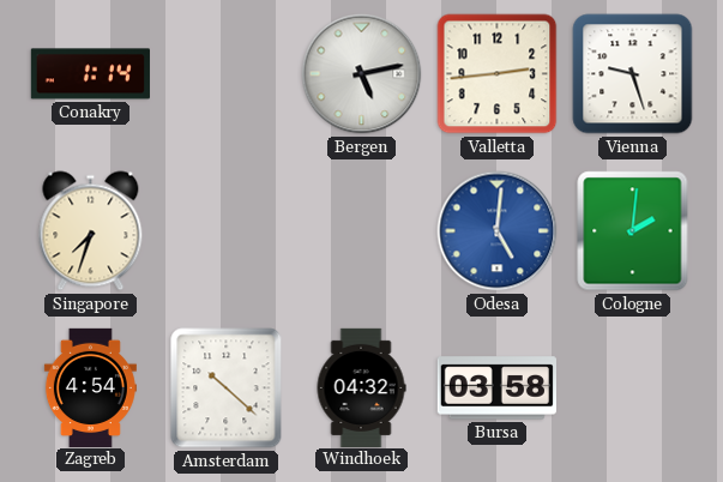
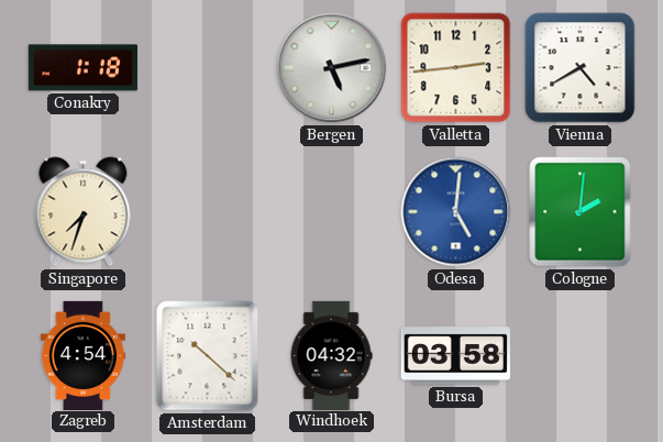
Conakry: 1:14 -> 1:18 (82, 68)
Vienna: 9:27 -> 4:40 (581, 68)
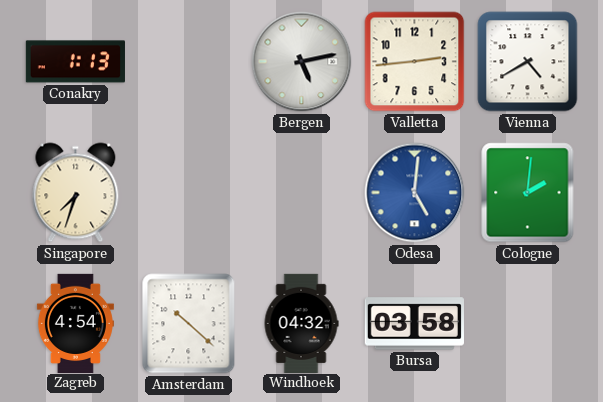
Conakry: 1:18 -> 1:13 (75, 62)
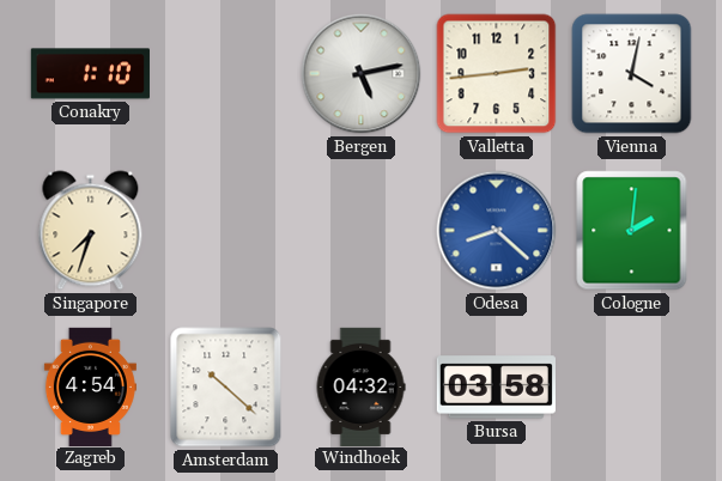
Conakry: 1:13 -> 1:10 (90, 74)
Vienna: 4:40 -> 4:02 (632, 74)
Odesa: 5:01 -> 8:22 (497, 231)
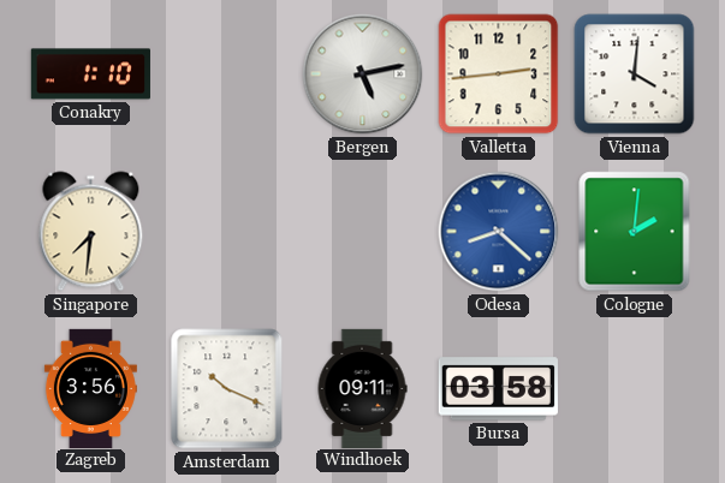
Vienna: 4:02 -> 4:01 (635, 74)
Singapore: 7:33 -> 7:31 (91, 232)
Zagreb: 4:54 -> 3:56 (90, 388)
Amsterdam: 10:22 -> 10:19 (227, 389)
Windhoek: 04:32 -> 09:11 (362, 388)
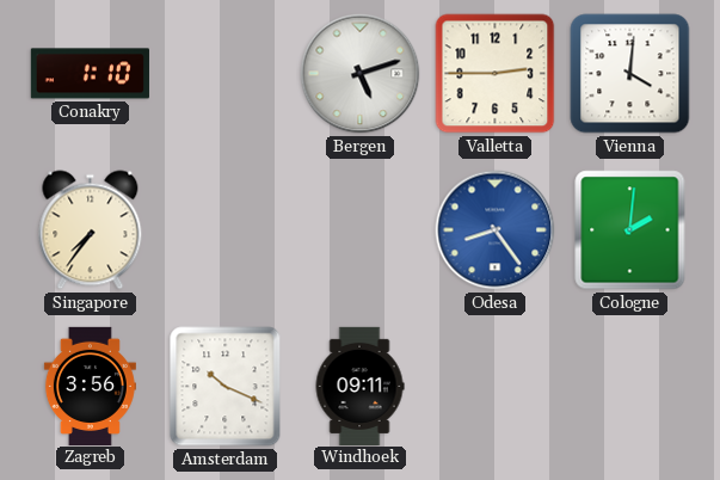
Bergen: 5:13 -> 5:12 (361, 74)
Valletta: 2:44 -> 2:45 (496, 74)
Singapore: 7:31 -> 7:36 (91, 230)
Odesa: 8:22 -> 8:24 (496, 230)
Bursa: 03:58 -> none (498, 389)
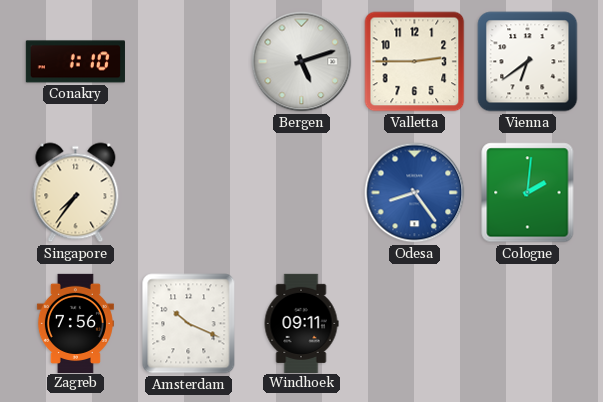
Vienna: 4:01 -> 6:39 (528, 62)
Zagreb: 3:56 -> 7:56 (75, 323)
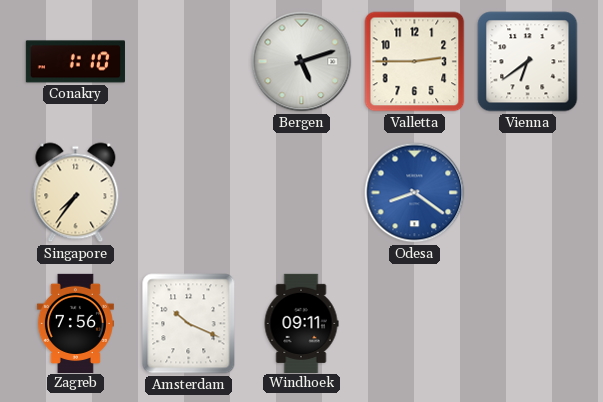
Odesa: 8:24 -> 8:21 (415, 193)
Cologne: 2:01 -> none (528, 193)
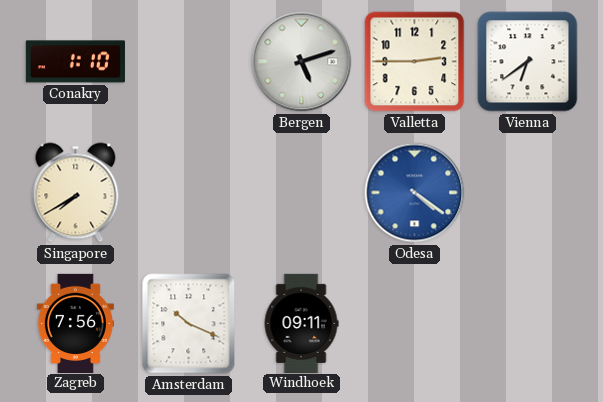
Singapore: 7:36 -> 7:40 (76, 193)
Odesa: 8:21 -> 4:21 (415, 193)
